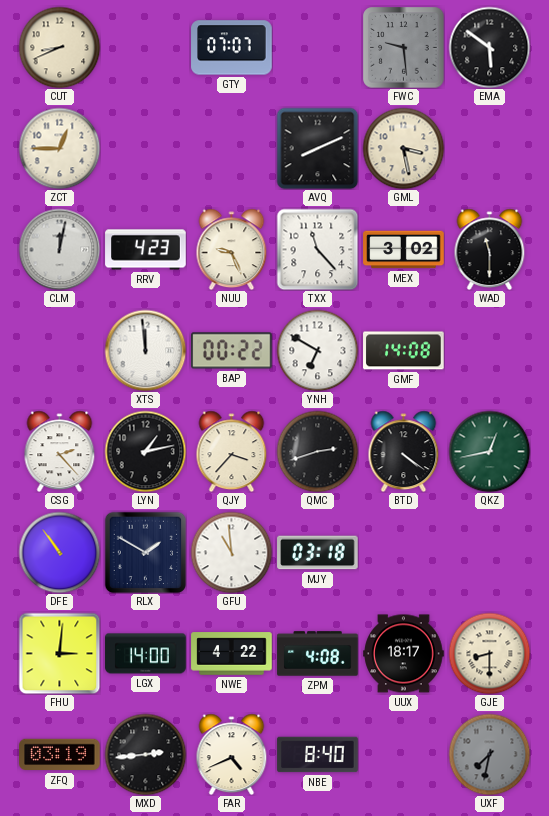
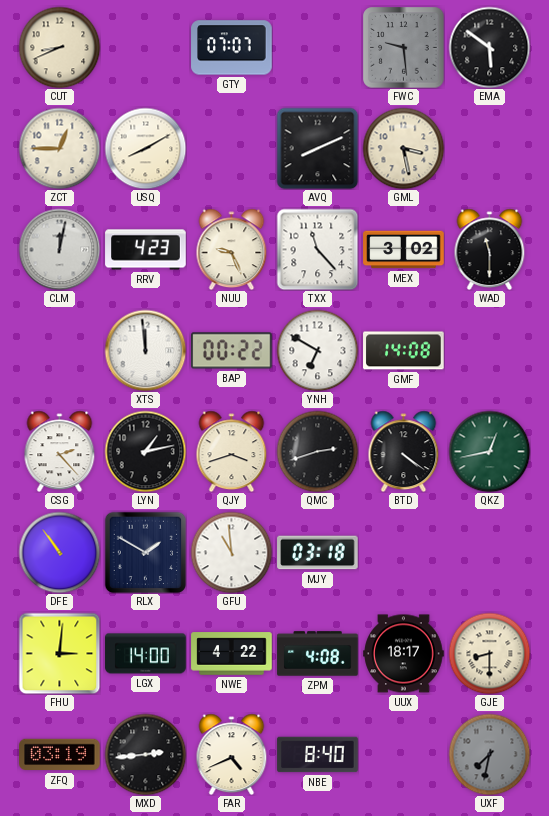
USQ: none -> 8:10 (145, 148)
QJY: 3:37 -> 3:42 (232, 451)
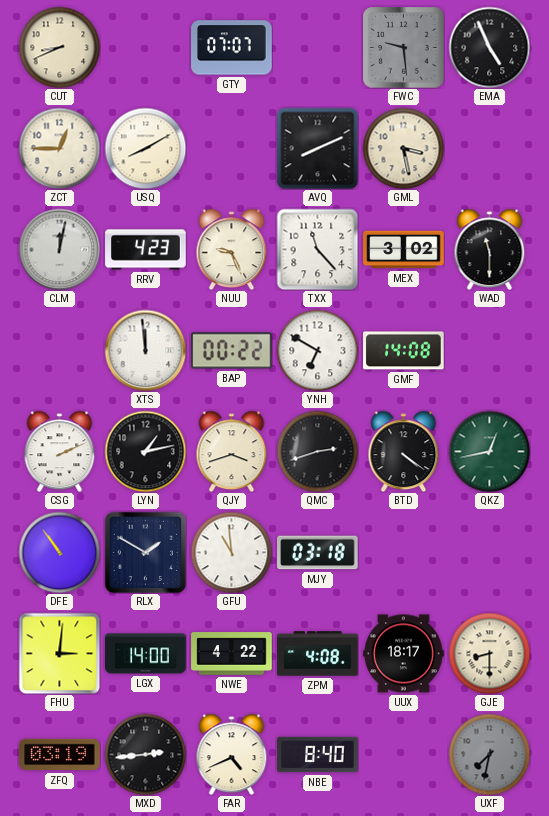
EMA: 5:51 -> 4:56 (489, 47)
CSG: 2:23 -> 2:11 (60, 451)
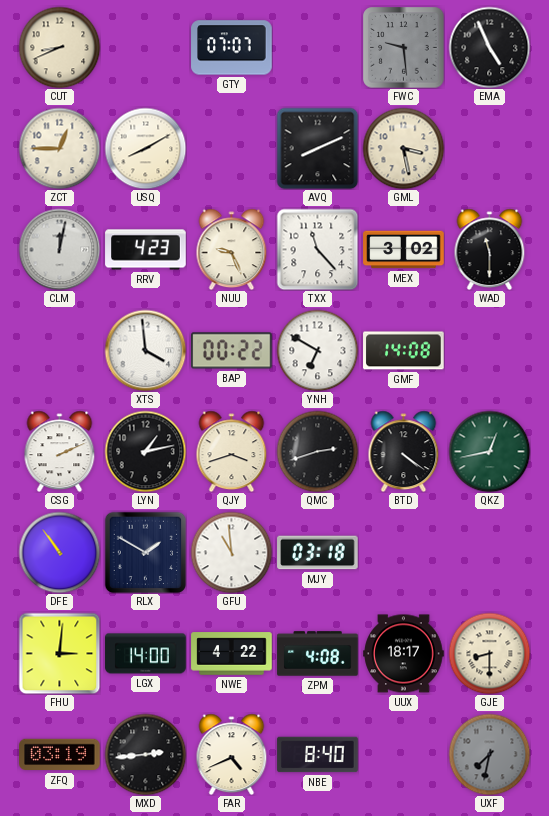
XTS: 11:59 -> 3:59 (145, 350)
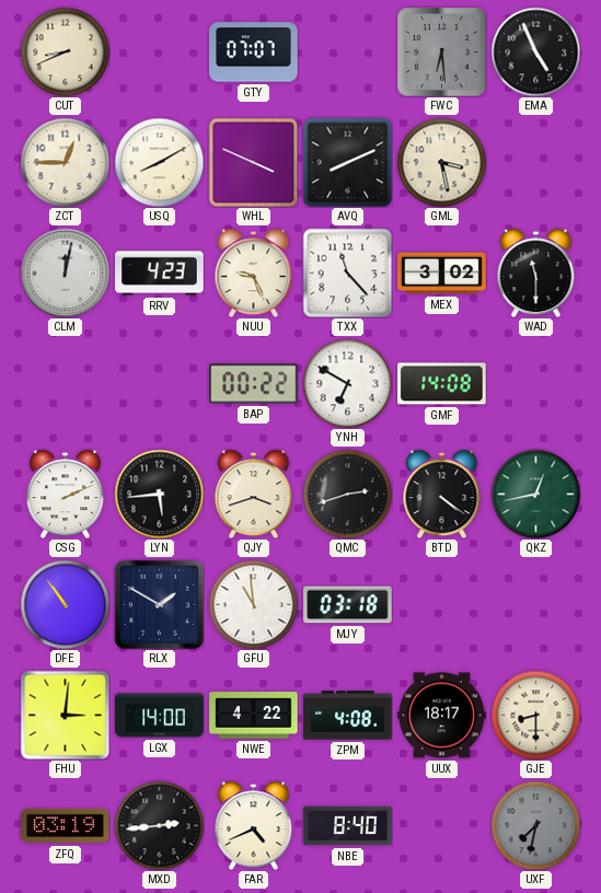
FWC: 9:29 -> 6:29 (441, 51)
WHL: none -> 3:49 (253, 162)
XTS: 3:59 -> none (145, 350)
LYN: 1:13 -> 5:44 (159, 494)
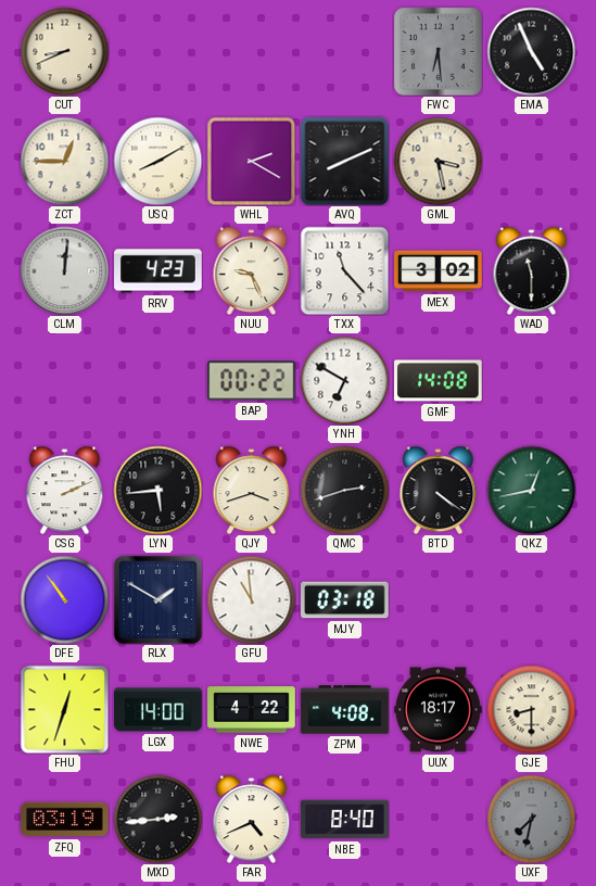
GTY: 07:07 -> none (254, 53)
WHL: 3:49 -> 2:20 (251, 161)
CLM: 12:02 -> 12:01 (64, 270)
FHU: 3:01 -> 12:33 (64, 709)
